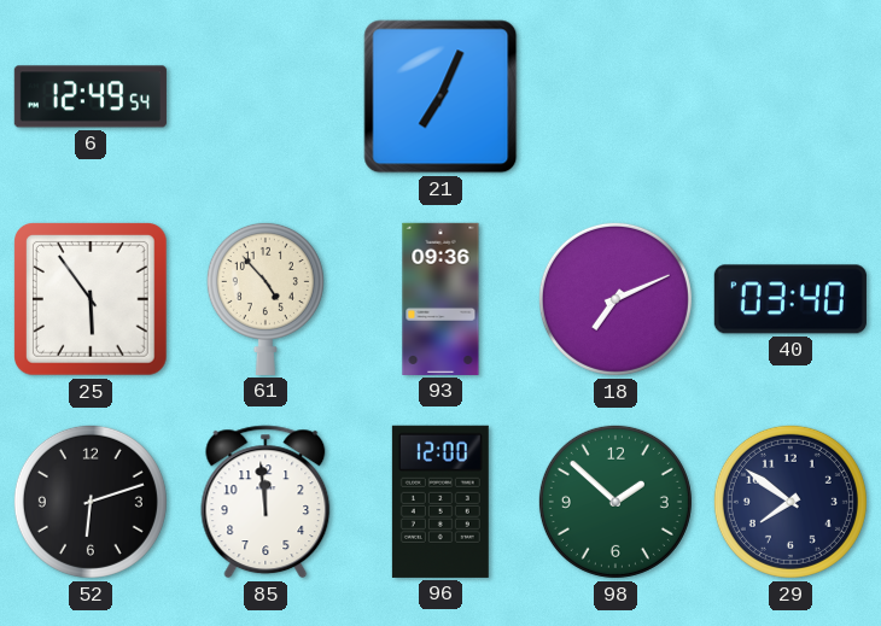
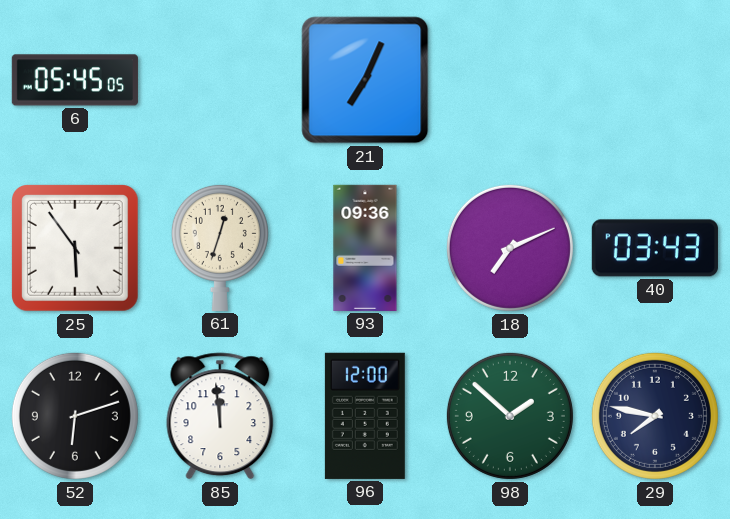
6: 12:49 -> 05:45 (75, 80)
61: 4:53 -> 12:33 (220, 247)
40: 03:40 -> 03:43 (655, 248)
29: 7:51 -> 7:47 (655, 416)
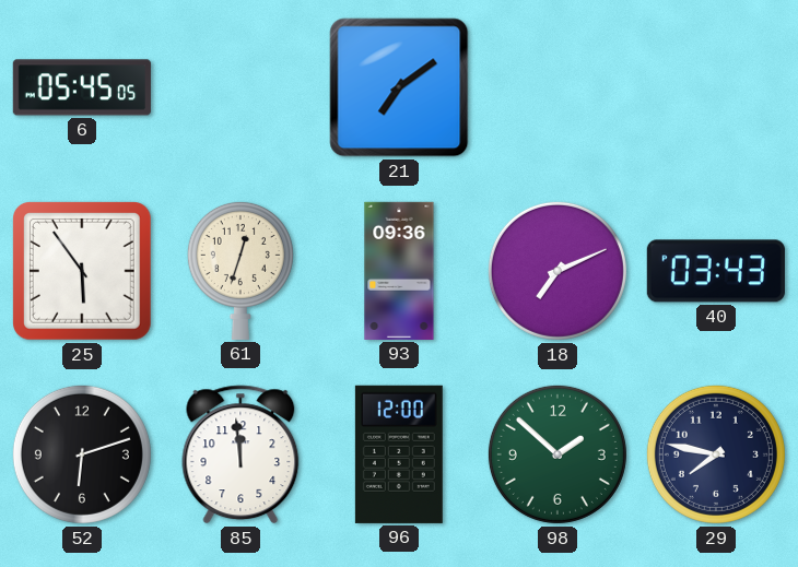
21: 7:04 -> 7:09 (399, 87)
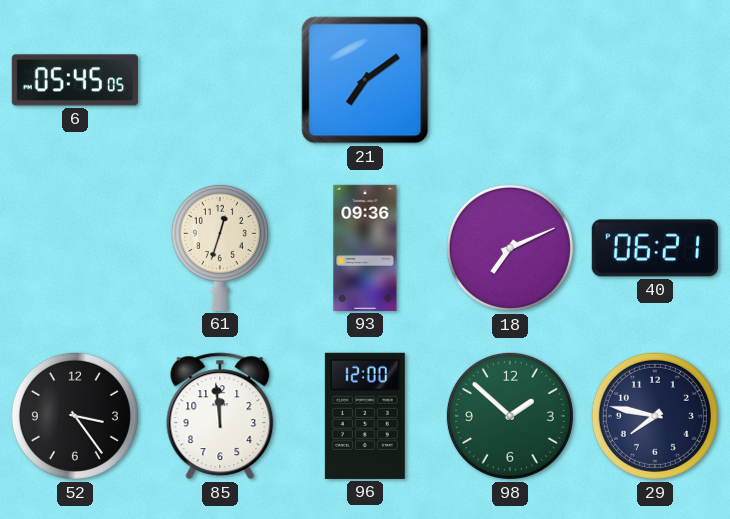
25: 5:54 -> none (83, 272)
40: 03:43 -> 06:21 (655, 248)
52: 6:12 -> 3:24 (75, 416)
